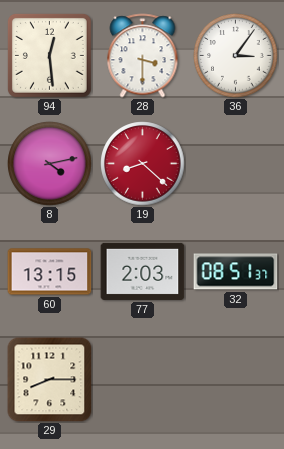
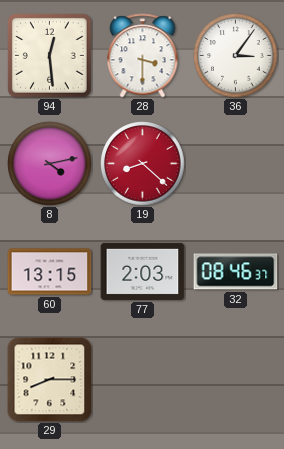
32: 08:51 -> 08:46 (236, 272)
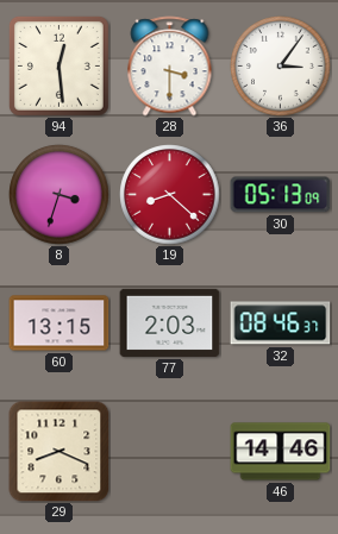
8: 4:13 -> 3:33 (60, 195)
30: none -> 05:13 (281, 195)
29: 8:15 -> 8:19 (60, 452)
46: none -> 14:46 (281, 452)
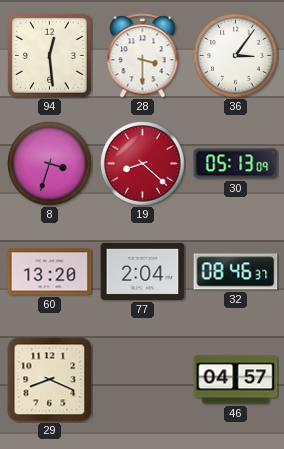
60: 13:15 -> 13:20 (50, 272)
77: 2:03 -> 2:04 (143, 271)
46: 14:46 -> 04:57 (236, 380)
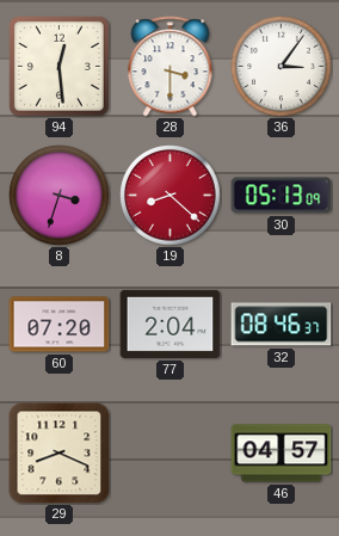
60: 13:20 -> 07:20 (60, 325)
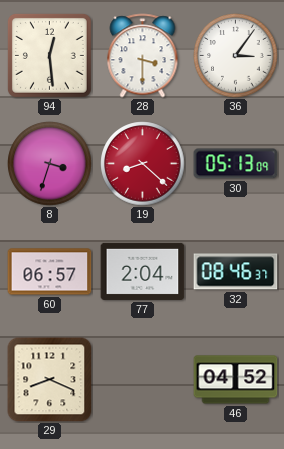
60: 07:20 -> 06:57 (50, 272)
46: 04:57 -> 04:52 (236, 380)
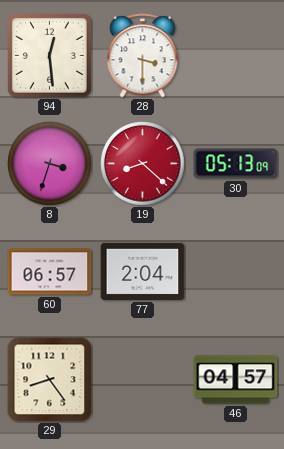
36: 3:06 -> none (236, 56)
32: 08:46 -> none (236, 272)
29: 8:19 -> 8:24 (50, 380)
46: 04:52 -> 04:57 (236, 380)
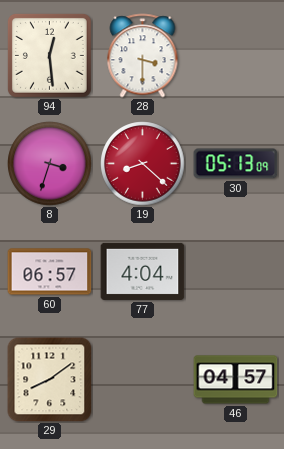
77: 2:04 -> 4:04 (143, 271)
29: 8:24 -> 8:09 (50, 380)
